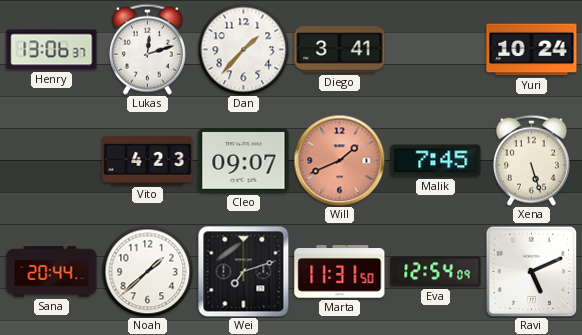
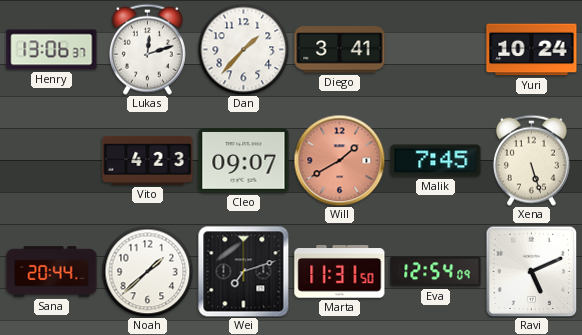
Will: 1:41 -> 1:40 (339, 160)
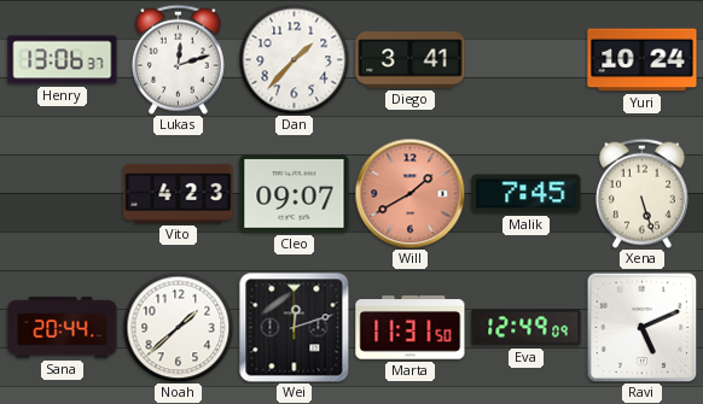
Wei: 7:12 -> 12:12 (294, 327)
Eva: 12:54 -> 12:49 (527, 328)
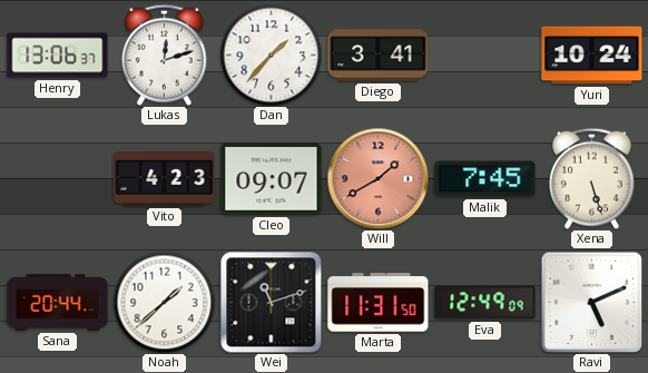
Wei: 12:12 -> 11:12 (271, 302)
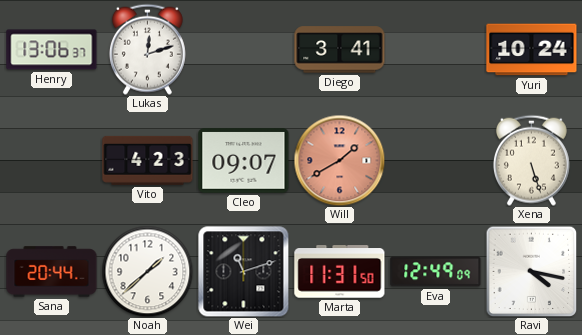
Dan: 1:37 -> none (271, 55)
Malik: 7:45 -> none (485, 179)
Ravi: 5:11 -> 4:17 (531, 271)
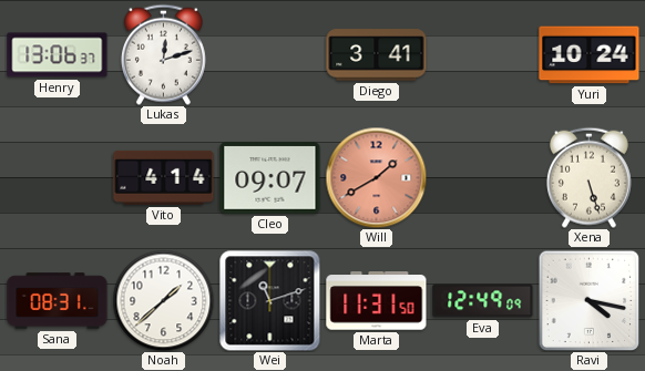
Vito: 4:23 -> 4:14 (164, 177)
Sana: 20:44 -> 08:31 (58, 301)
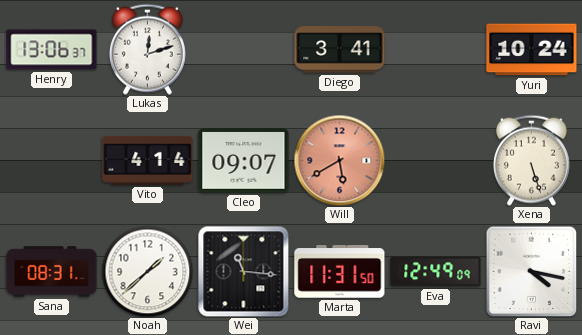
Will: 1:40 -> 5:40 (339, 160)
Wei: 11:12 -> 11:16 (243, 271)
